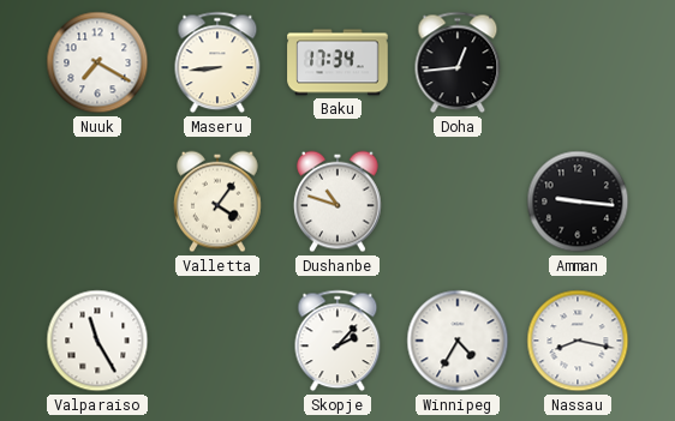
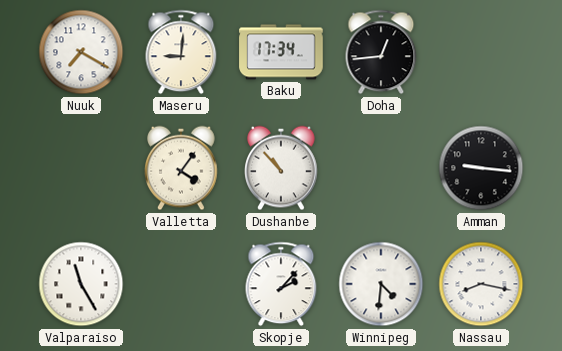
Maseru: 8:44 -> 9:01 (181, 52)
Dushanbe: 10:48 -> 10:53 (282, 168)
Winnipeg: 4:35 -> 4:31 (381, 284)
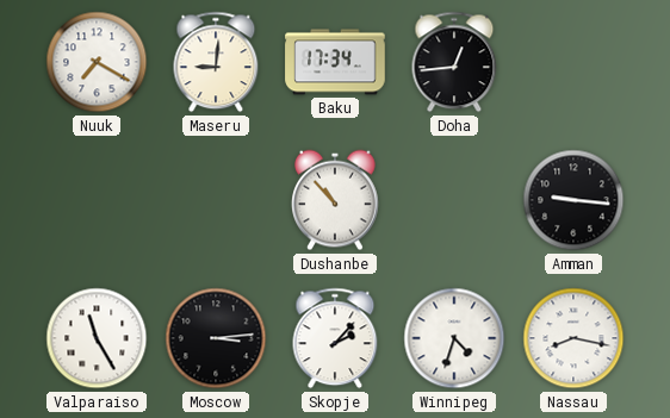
Valletta: 4:06 -> none (182, 168)
Moscow: none -> 3:14 (216, 338)
Winnipeg: 4:31 -> 4:33 (454, 338)
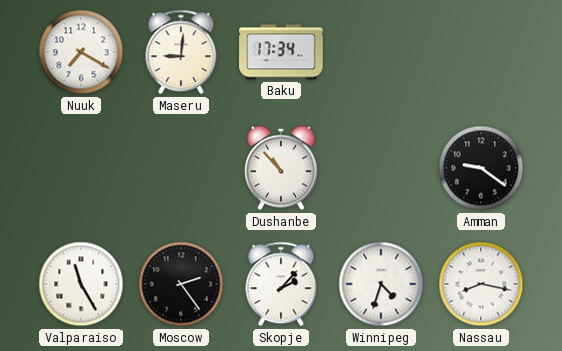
Doha: 12:44 -> none (454, 62)
Amman: 9:16 -> 9:21 (481, 168)
Moscow: 3:14 -> 2:24 (181, 284)
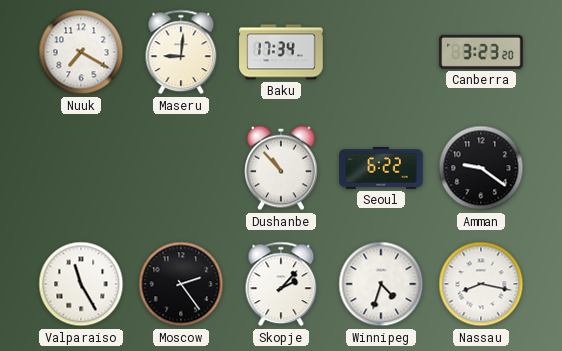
Canberra: none -> 3:23 (481, 52)
Seoul: none -> 6:22 (381, 169)
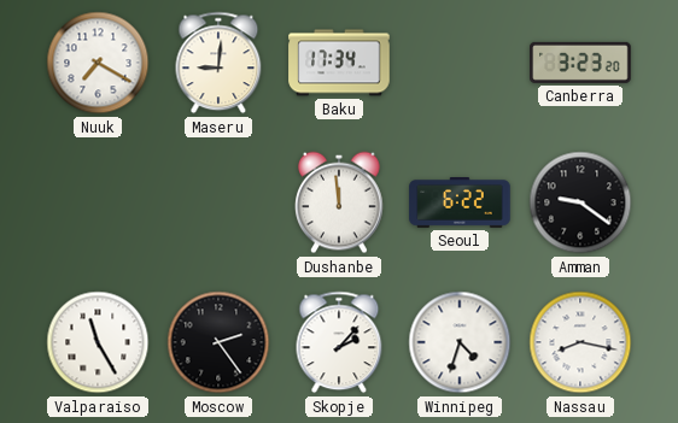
Dushanbe: 10:53 -> 11:59 (340, 202)
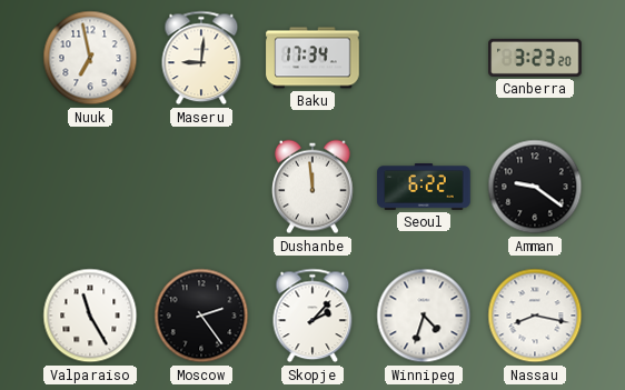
Nuuk: 7:20 -> 6:58 (90, 58)
